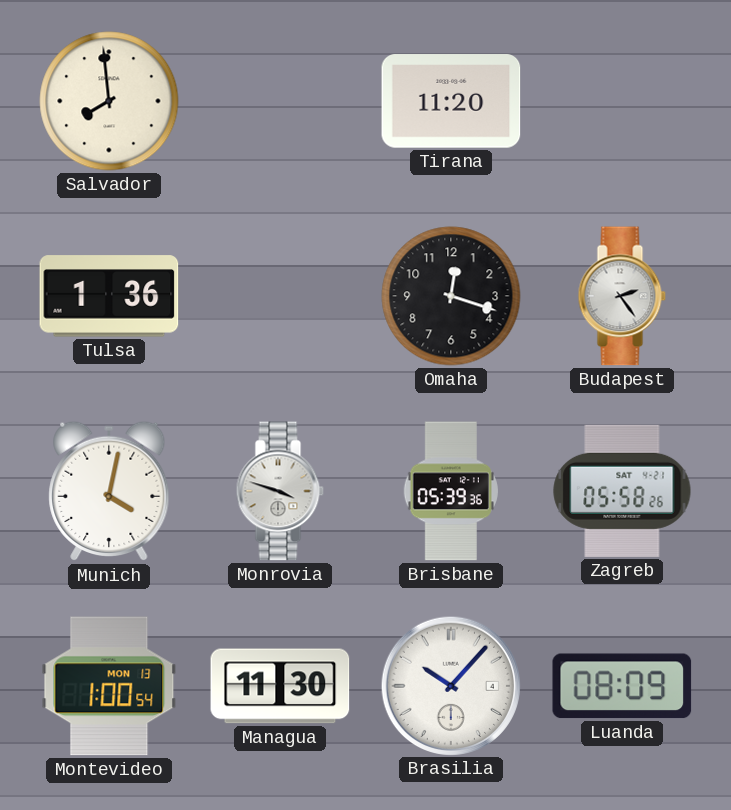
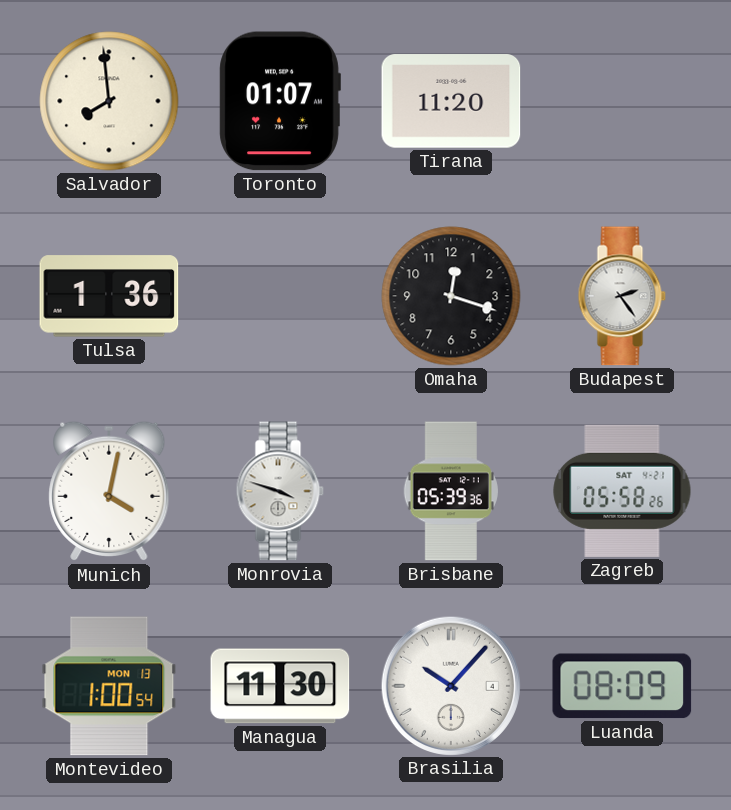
Toronto: none -> 01:07 (280, 101)
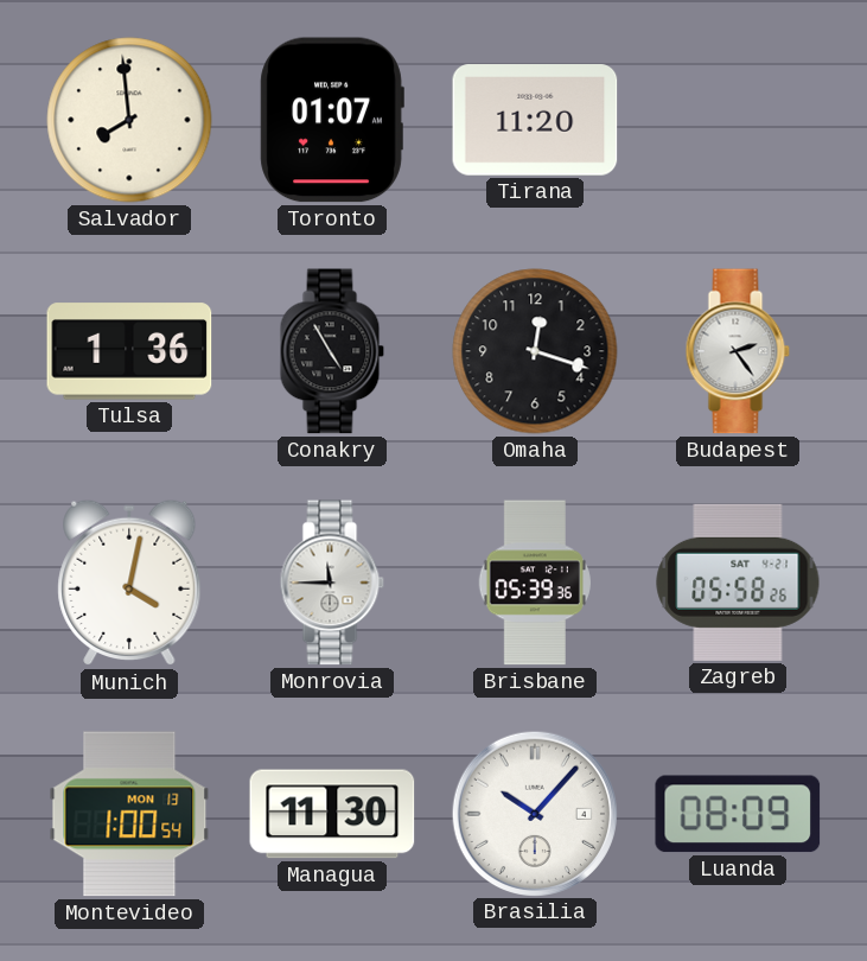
Conakry: none -> 4:55 (332, 351)
Monrovia: 3:48 -> 11:45 (332, 583)
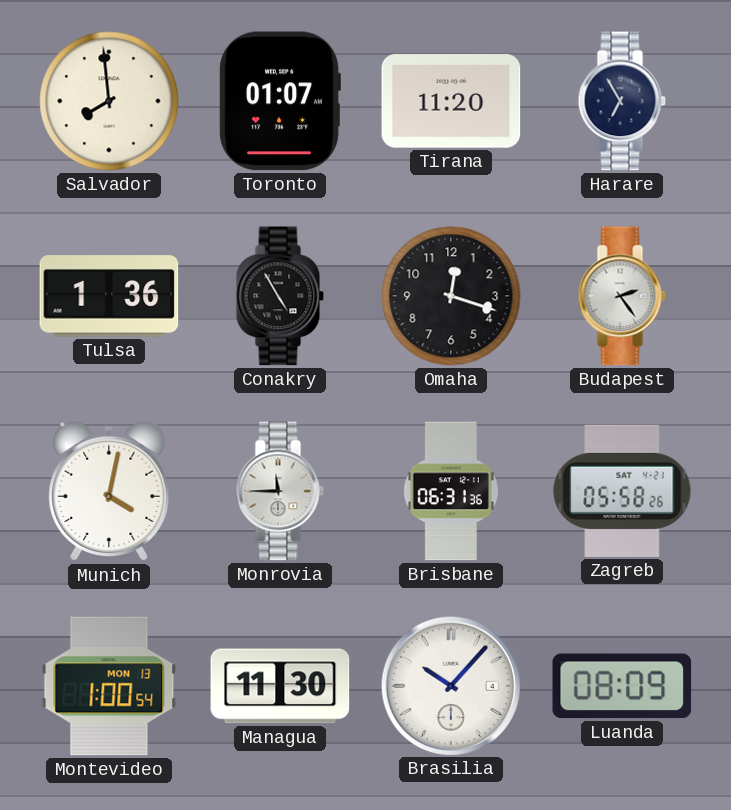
Harare: none -> 6:55 (622, 101)
Brisbane: 05:39 -> 06:31 (451, 491)
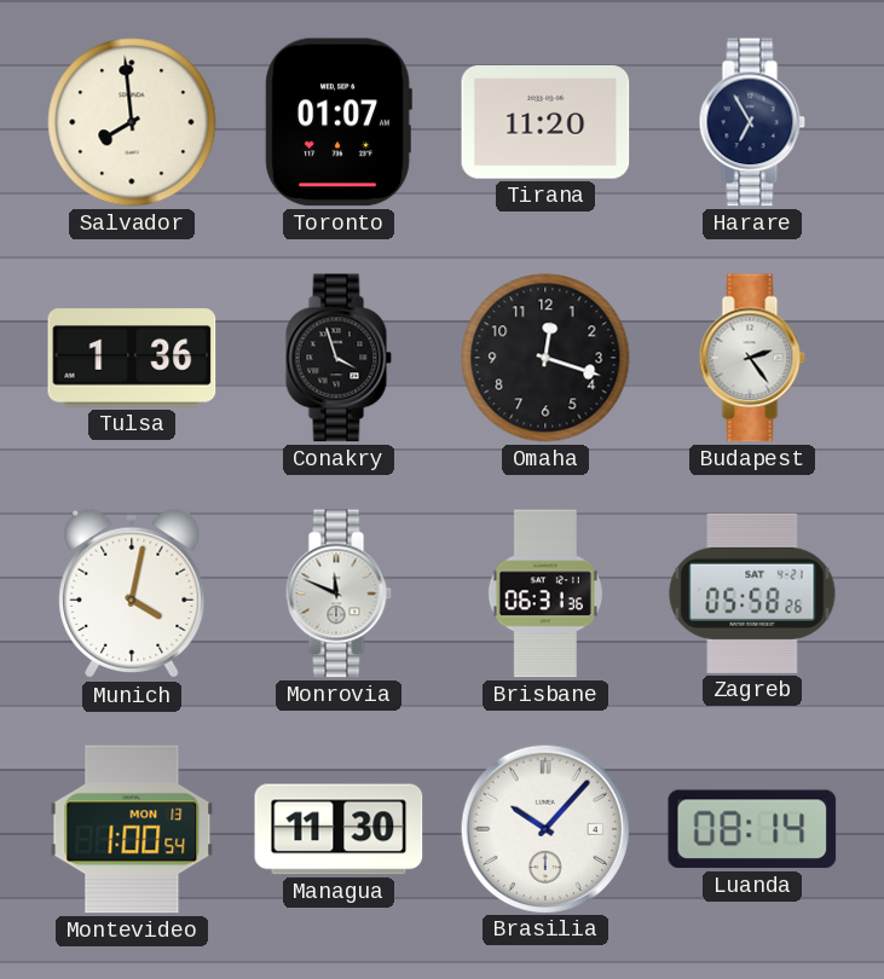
Conakry: 4:55 -> 3:57 (339, 358)
Monrovia: 11:45 -> 11:49 (339, 593)
Luanda: 08:09 -> 08:14 (752, 829)
